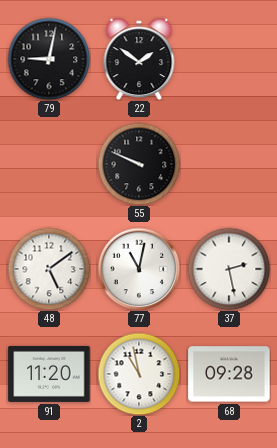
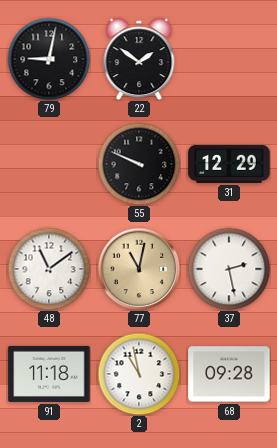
31: none -> 12:29 (229, 164)
48: 5:09 -> 11:09 (49, 269)
77 dial: white -> champagne (139, 269)
91: 11:20 -> 11:18 (49, 374)
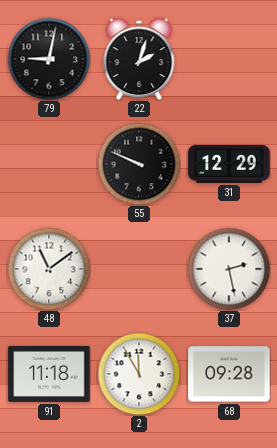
22: 1:51 -> 2:03 (139, 59)
77: 11:02 -> none (139, 269)
2: 10:58 -> 11:55 (139, 374)
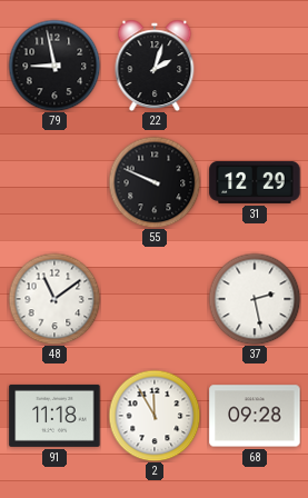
79: 9:02 -> 8:58 (54, 66)
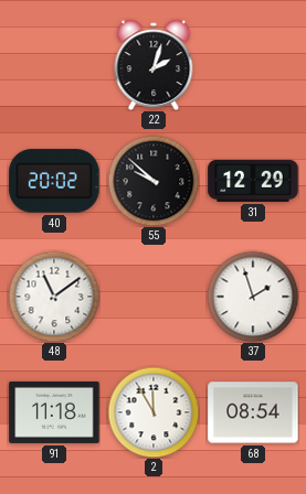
79: 8:58 -> none (54, 66)
40: none -> 20:02 (54, 181)
55: 9:49 -> 9:52 (154, 181)
37: 2:28 -> 1:57 (253, 297)
68: 09:28 -> 08:54 (253, 412)
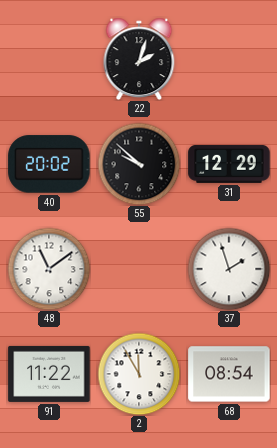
91: 11:18 -> 11:22 (49, 374)
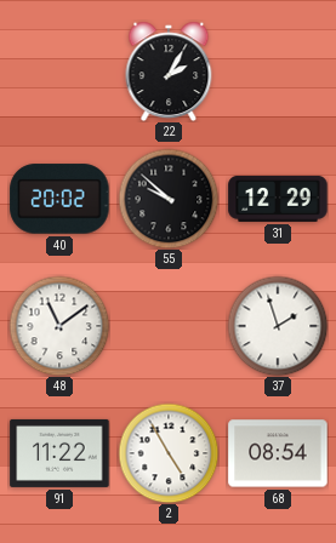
22: 2:03 -> 2:05 (169, 72)
2: 11:55 -> 4:55 (169, 453)
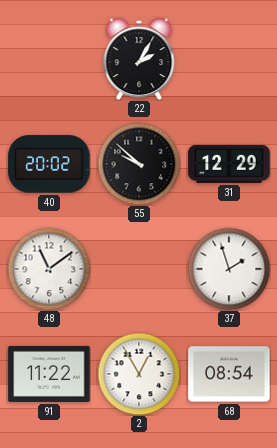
2: 4:55 -> 12:55 (139, 374)
